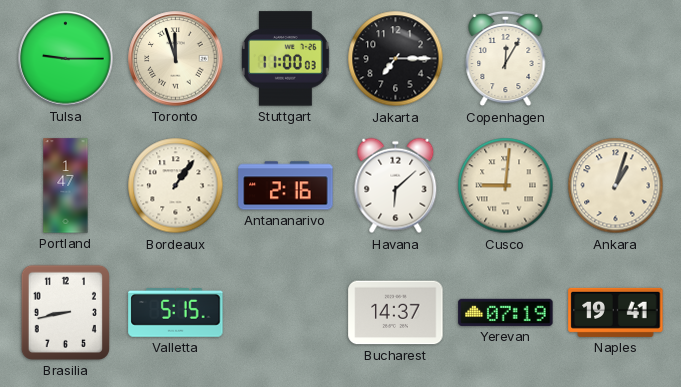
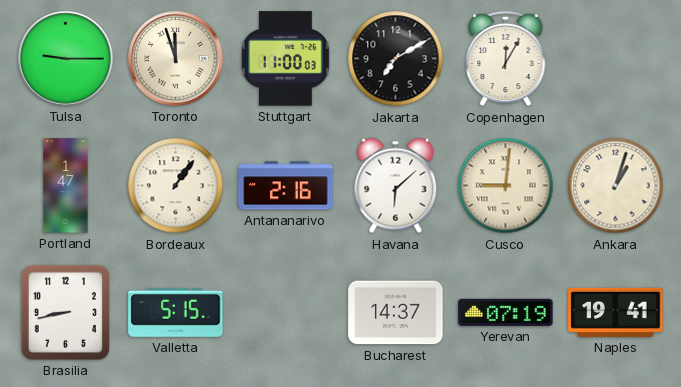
Jakarta: 7:15 -> 7:10 (396, 59)
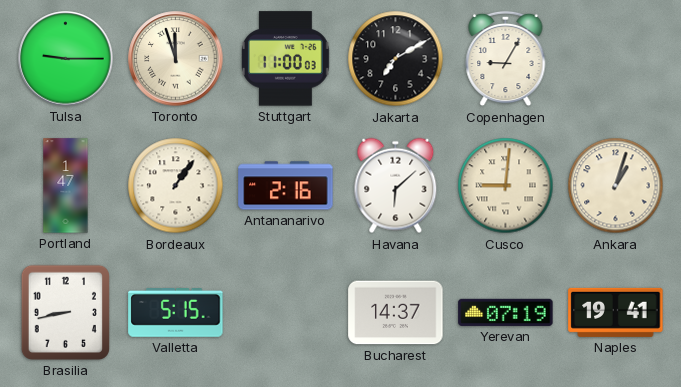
Copenhagen: 12:05 -> 9:05 (506, 59)
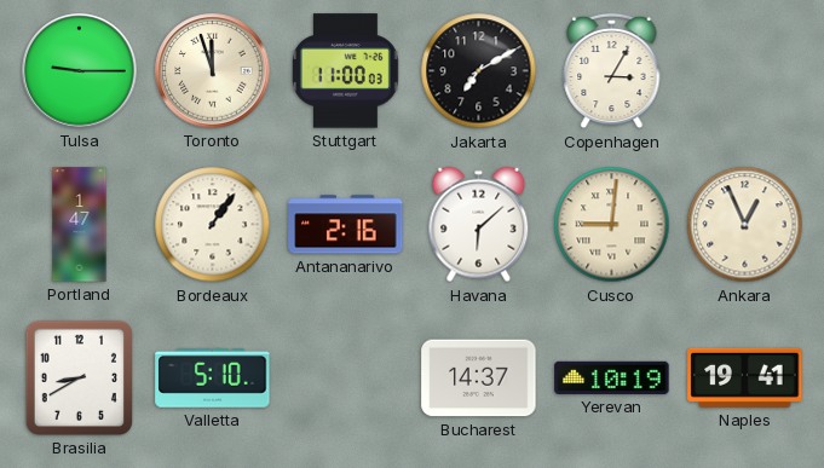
Copenhagen: 9:05 -> 3:05 (612, 71)
Ankara: 1:03 -> 12:56 (745, 225)
Brasilia: 8:43 -> 8:40 (79, 377)
Valletta: 5:15 -> 5:10 (213, 379)
Yerevan: 07:19 -> 10:19 (612, 377)
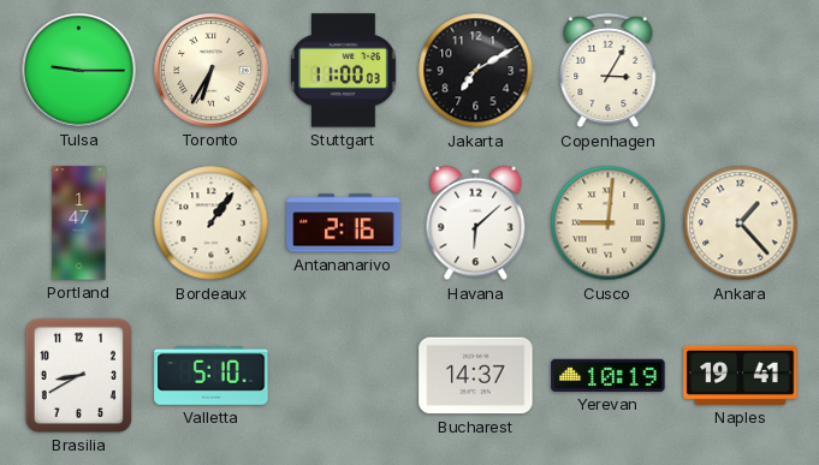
Toronto: 11:57 -> 6:35 (212, 71)
Ankara: 12:56 -> 1:23 (741, 223)
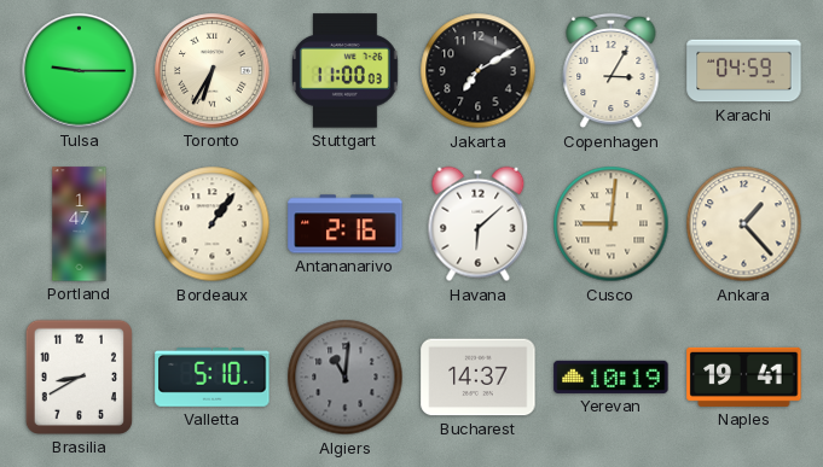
Karachi: none -> 04:59 (744, 71)
Algiers: none -> 11:01 (346, 378)
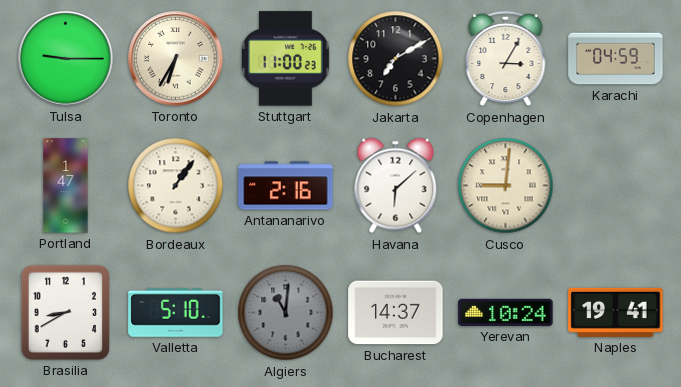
Stuttgart: 11:00:03 -> 11:00:23 (286, 59)
Ankara: 1:23 -> none (744, 224)
Yerevan: 10:19 -> 10:24 (506, 312)
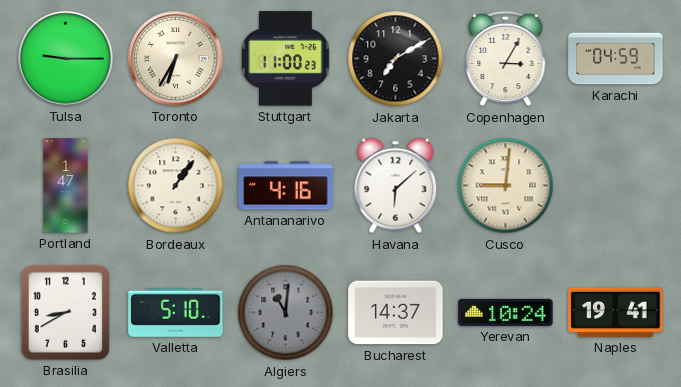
Antananarivo: 2:16 -> 4:16 (286, 186)
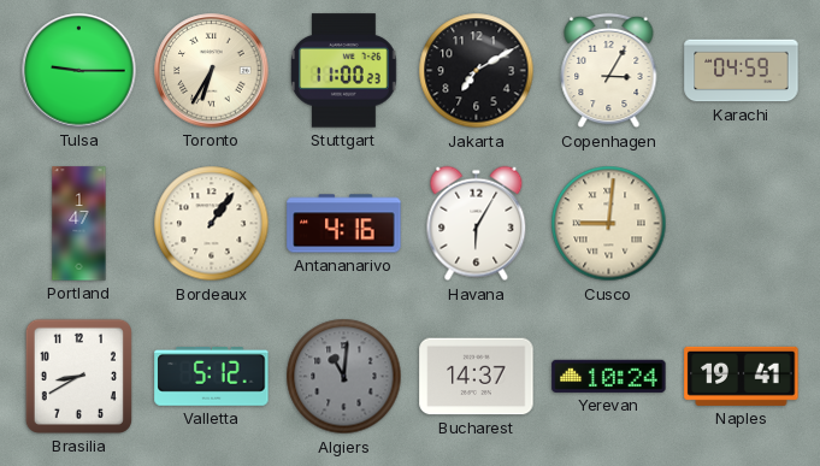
Havana: 6:08 -> 6:05 (477, 224)
Valletta: 5:10 -> 5:12 (212, 377)
